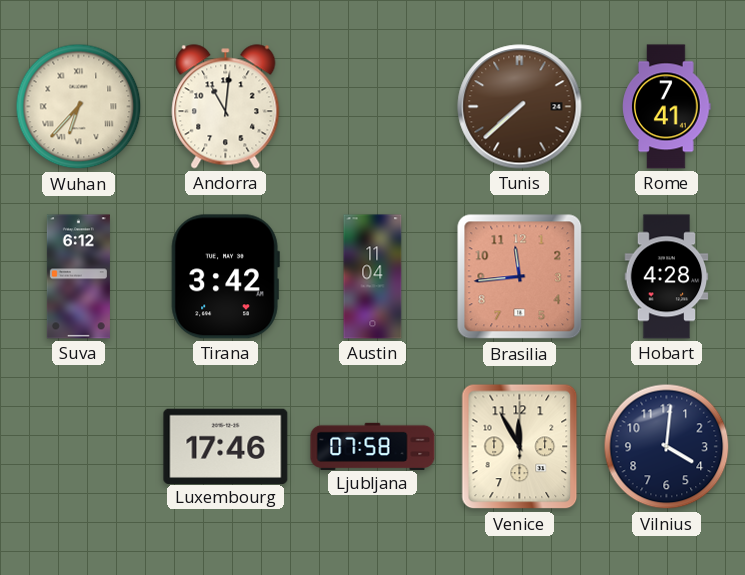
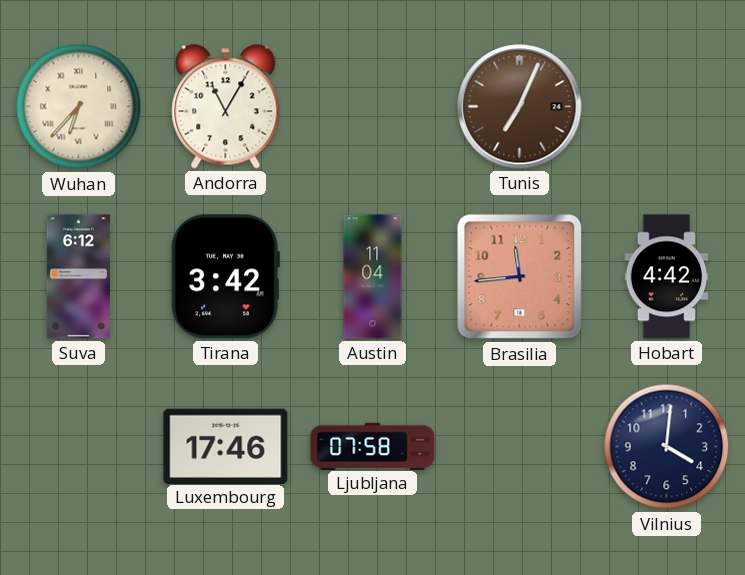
Andorra: 11:01 -> 11:05 (226, 107)
Tunis: 7:38 -> 7:04 (520, 107)
Rome: 7:41 -> none (667, 107)
Hobart: 4:28 -> 4:42 (667, 277)
Venice: 11:55 -> none (520, 447)
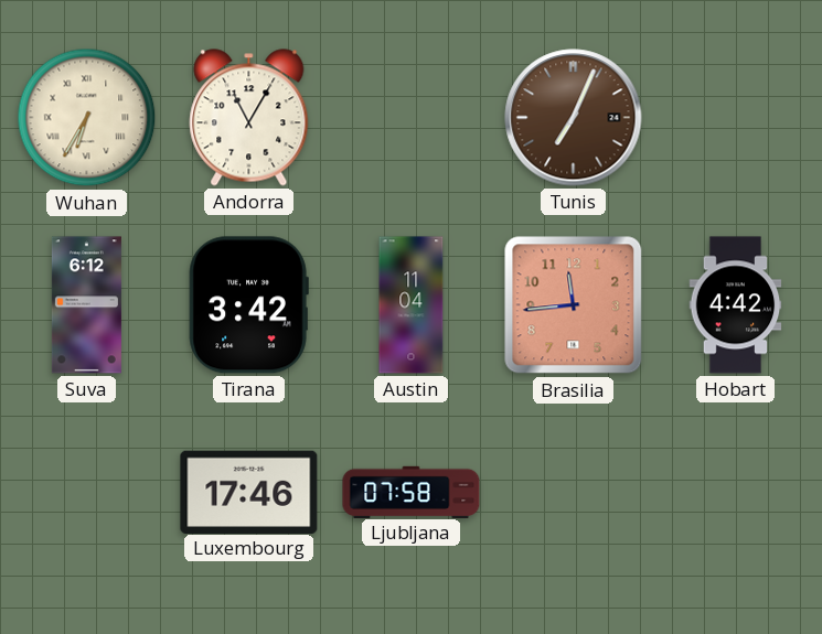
Wuhan: 6:37 -> 6:35 (87, 118)
Vilnius: 4:01 -> none (667, 447)
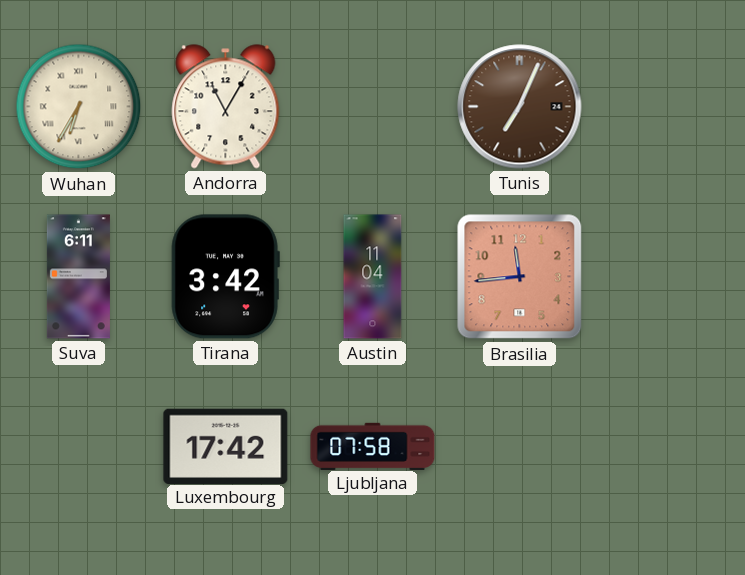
Suva: 6:12 -> 6:11 (78, 277)
Hobart: 4:42 -> none (736, 305)
Luxembourg: 17:46 -> 17:42 (226, 446)
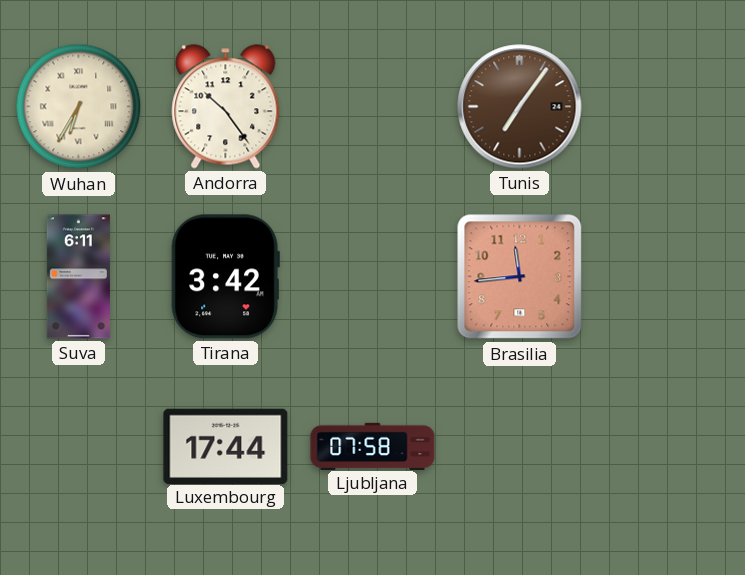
Andorra: 11:05 -> 10:24 (226, 107)
Tunis: 7:04 -> 7:06 (520, 107)
Austin: 11:04 -> none (373, 277)
Luxembourg: 17:42 -> 17:44 (226, 446)
